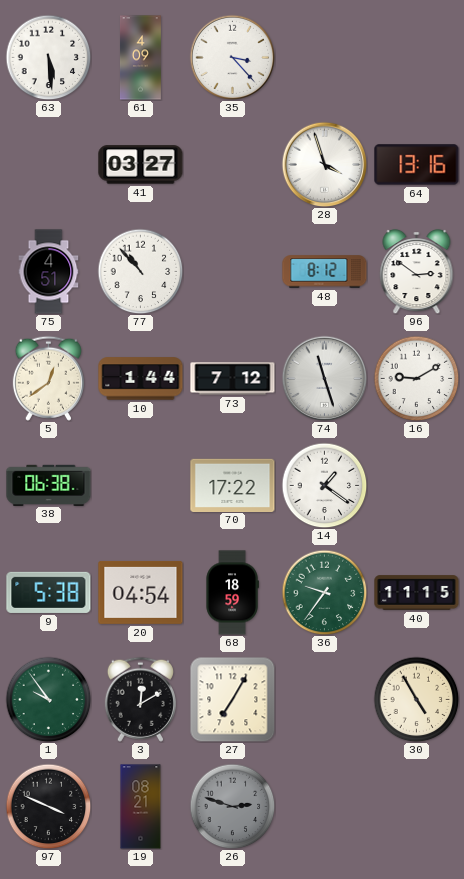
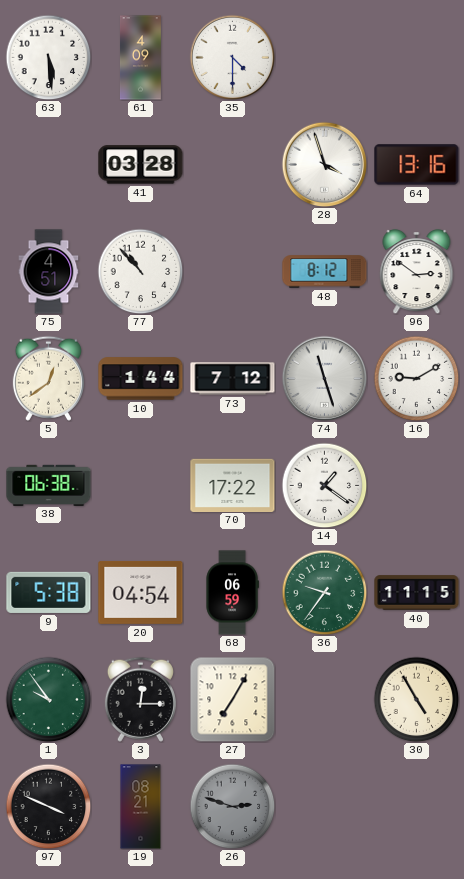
35: 3:23 -> 4:30 (232, 57)
41: 03:27 -> 03:28 (141, 165)
68: 18:59 -> 06:59 (232, 593)
3: 12:10 -> 12:15 (140, 699)
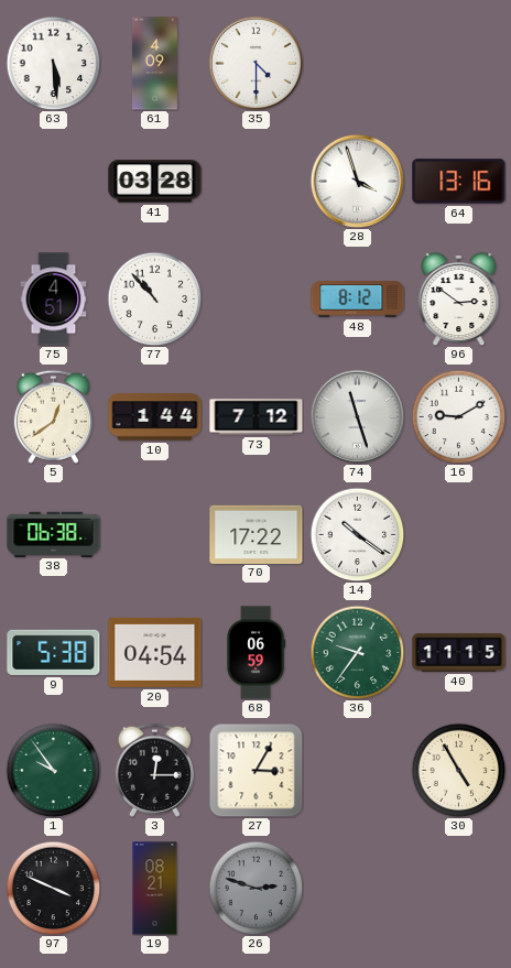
14: 1:21 -> 10:21 (357, 534)
27: 7:05 -> 3:05 (255, 770)
